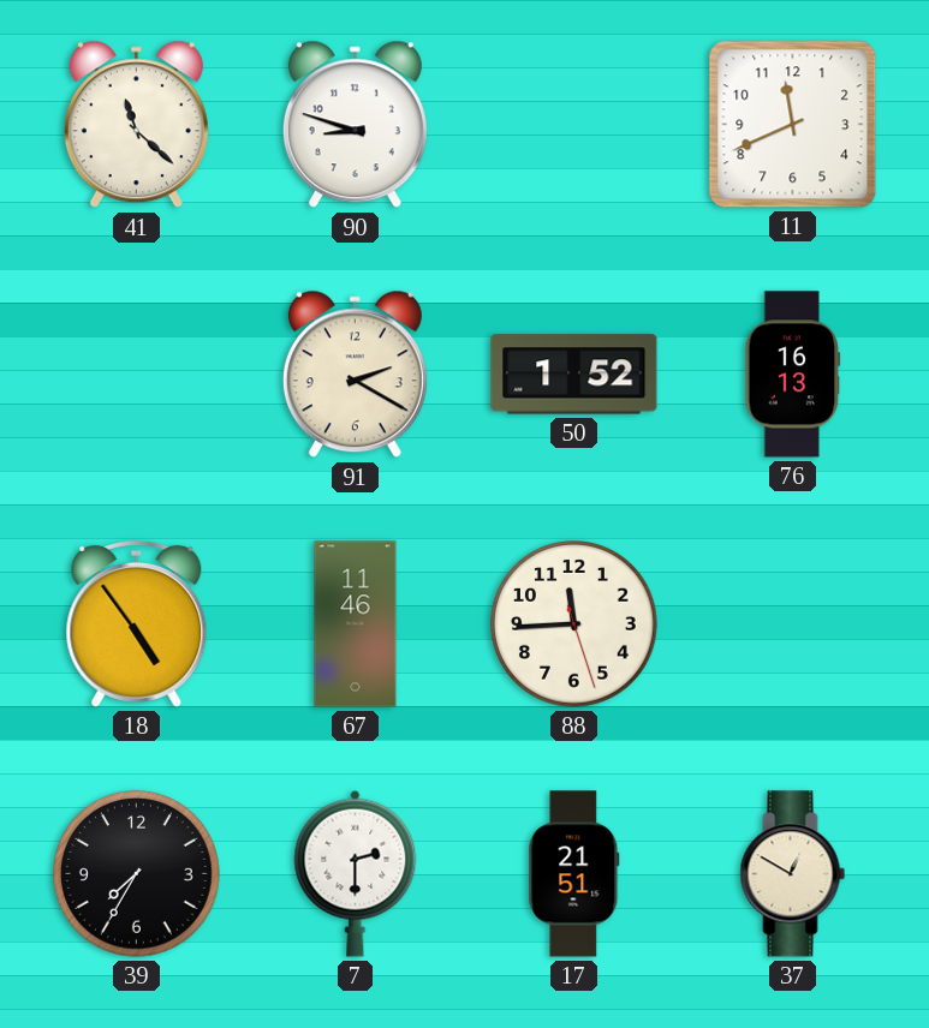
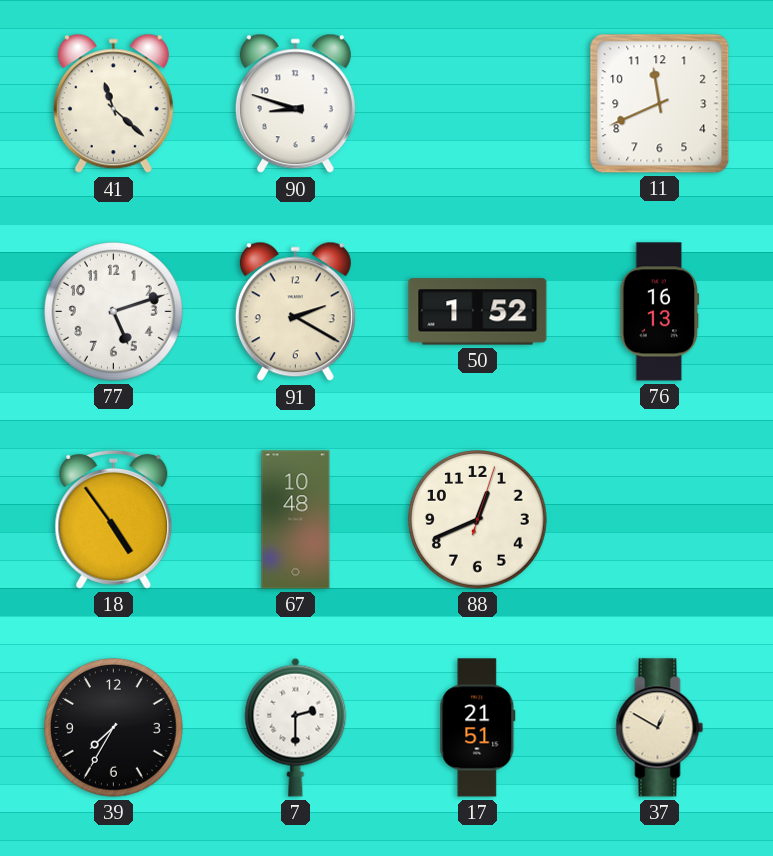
77: none -> 5:12 (114, 312)
67: 11:46 -> 10:48 (296, 520)
88: 11:44 -> 12:41 (478, 520)
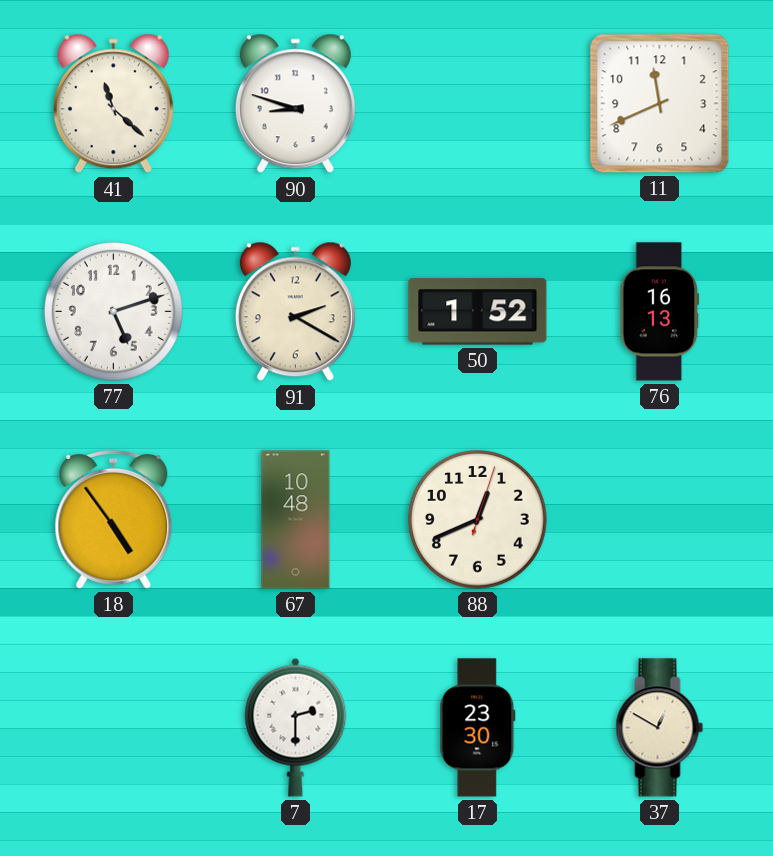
39: 7:35 -> none (114, 728)
17: 21:51 -> 23:30 (478, 728)
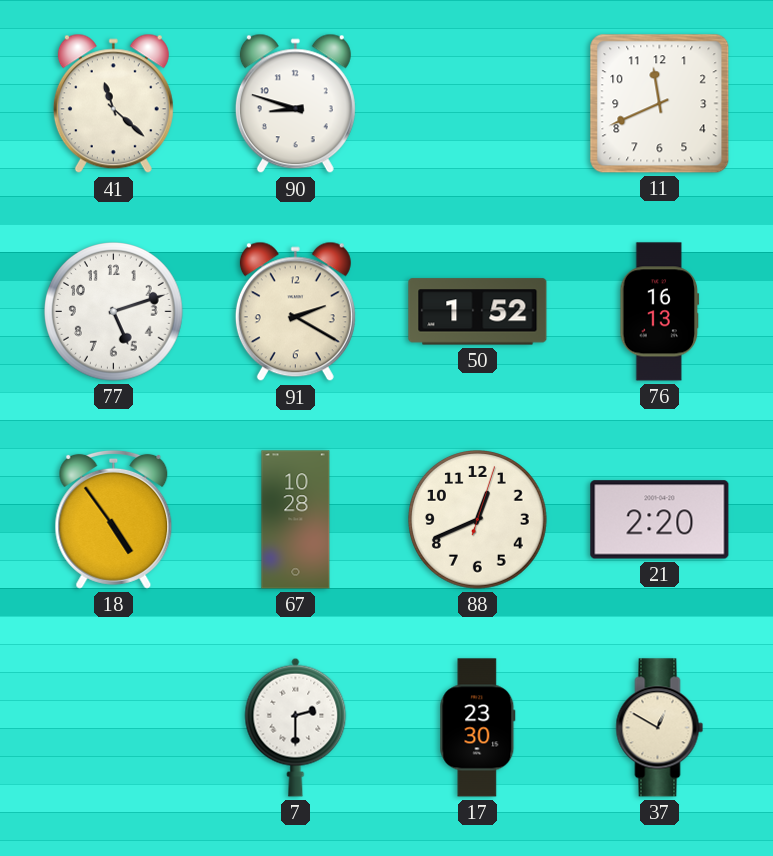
67: 10:48 -> 10:28 (296, 520)
21: none -> 2:20 (660, 520)
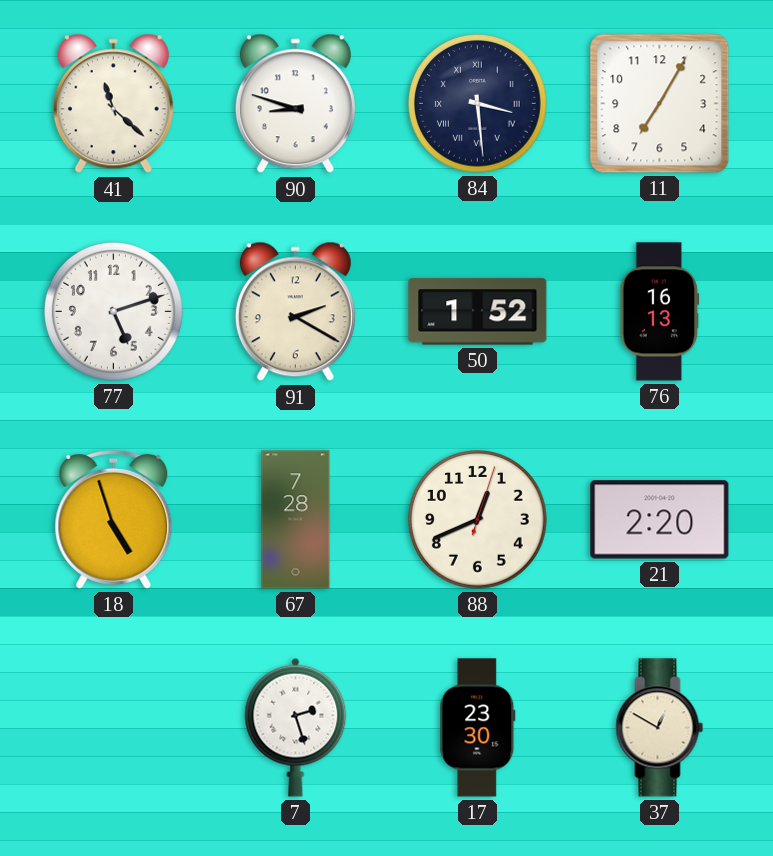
84: none -> 3:29 (478, 104)
11: 11:41 -> 7:05 (660, 104)
18: 4:54 -> 4:57 (114, 519)
67: 10:28 -> 7:28 (296, 520)
7: 2:30 -> 2:27 (296, 727)
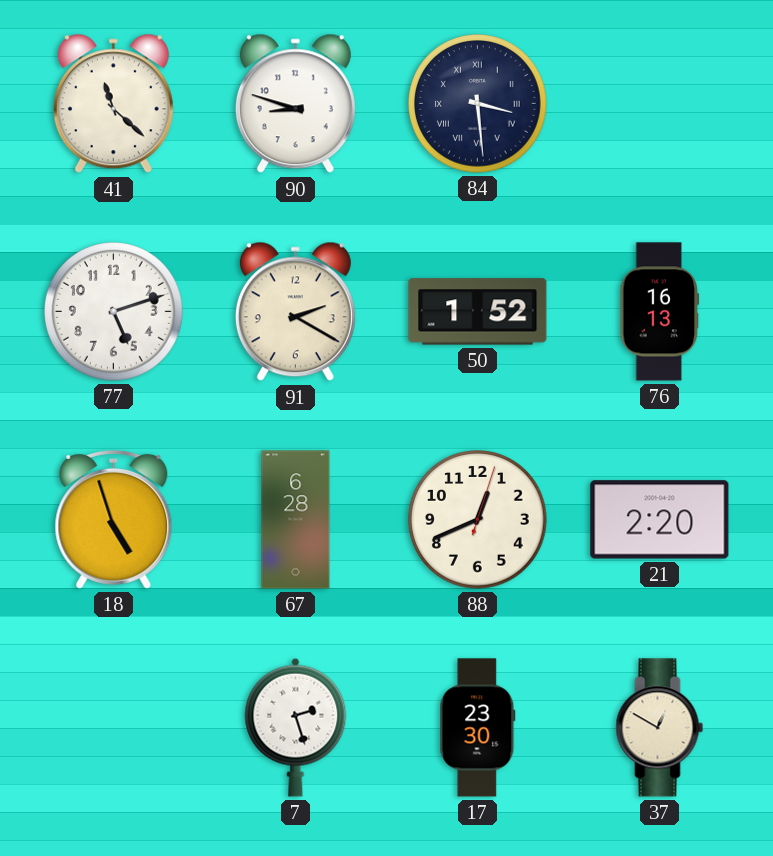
11: 7:05 -> none (660, 104)
67: 7:28 -> 6:28 (296, 520)
